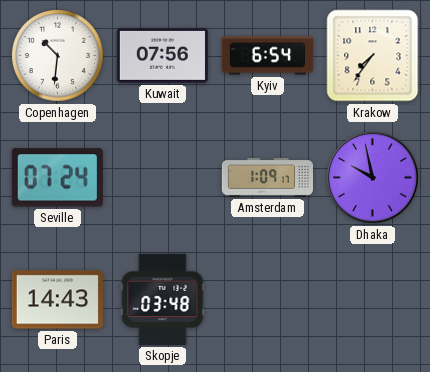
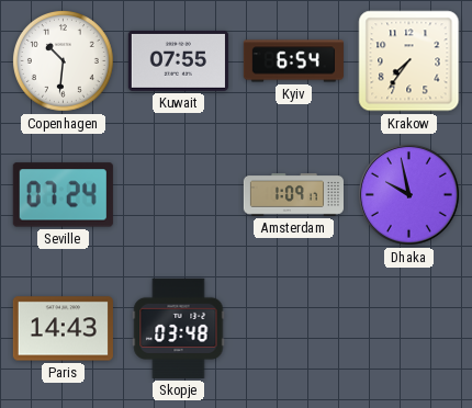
Kuwait: 07:56 -> 07:55 (178, 60)
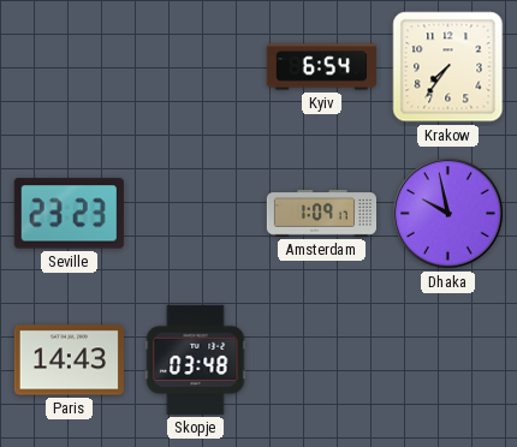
Copenhagen: 10:31 -> none (64, 61)
Kuwait: 07:55 -> none (178, 60)
Seville: 07:24 -> 23:23 (69, 214)
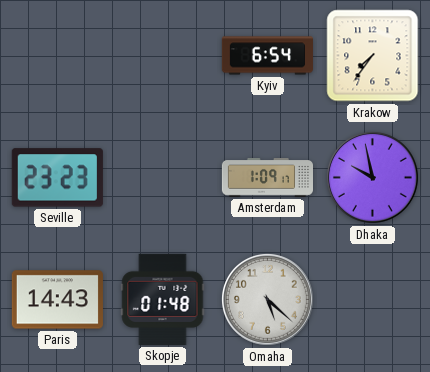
Skopje: 03:48 -> 01:48 (163, 299)
Omaha: none -> 5:22 (267, 299)
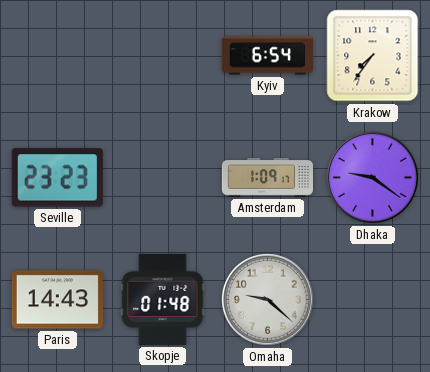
Dhaka: 9:58 -> 9:21 (372, 177)
Omaha: 5:22 -> 9:22 (267, 299)
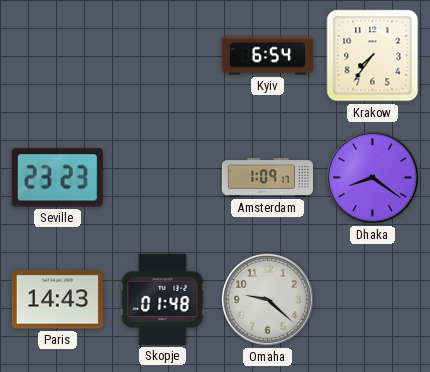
Dhaka: 9:21 -> 8:21 (372, 177)
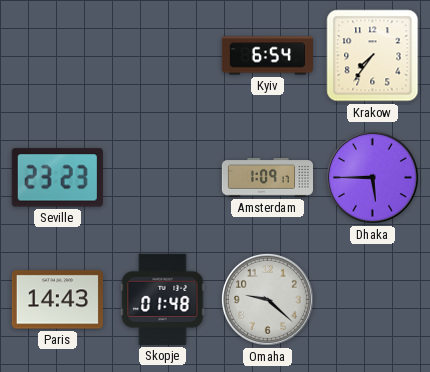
Dhaka: 8:21 -> 5:45 (372, 177)
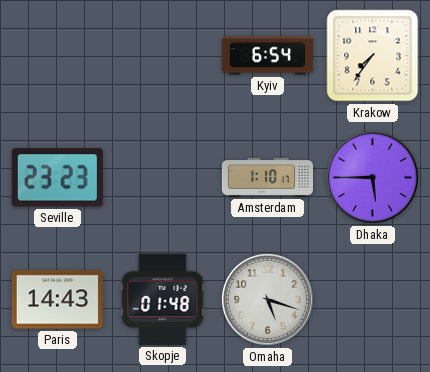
Amsterdam: 1:09 -> 1:10 (267, 178)
Omaha: 9:22 -> 5:18 (267, 299)
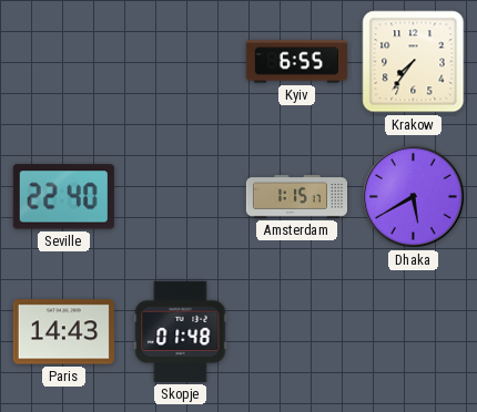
Kyiv: 6:54 -> 6:55 (296, 62)
Seville: 23:23 -> 22:40 (63, 197)
Amsterdam: 1:10 -> 1:15 (296, 197)
Dhaka: 5:45 -> 5:40 (413, 196)
Omaha: 5:18 -> none (267, 299)
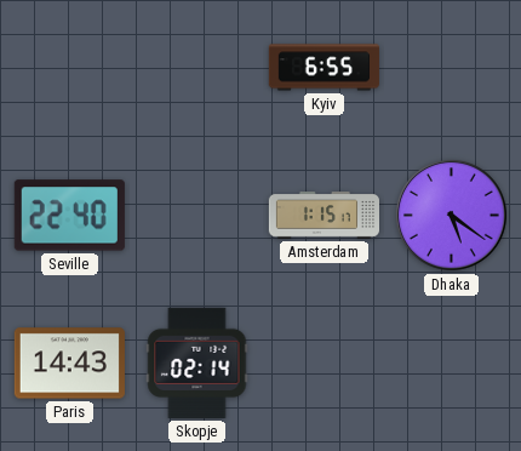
Krakow: 7:36 -> none (414, 62)
Dhaka: 5:40 -> 5:21 (451, 215)
Skopje: 01:48 -> 02:14 (197, 362)
